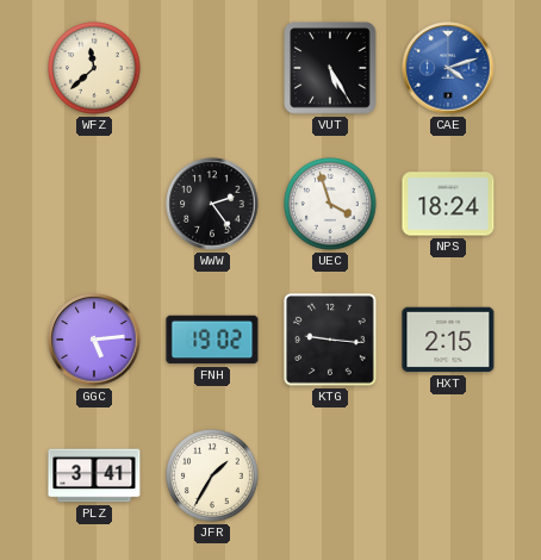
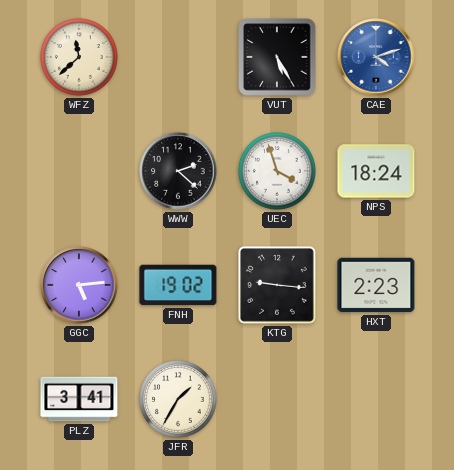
WWW: 2:24 -> 2:22 (178, 171)
HXT: 2:15 -> 2:23 (376, 285)
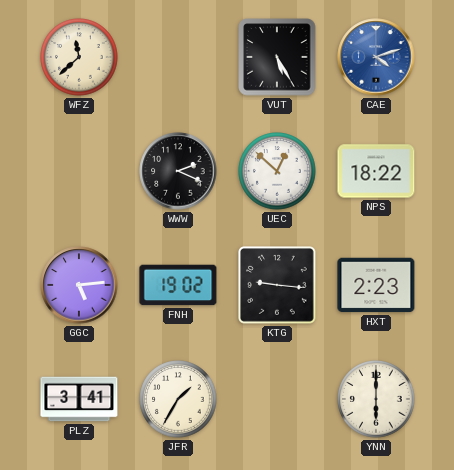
WWW: 2:22 -> 2:19 (178, 171)
UEC: 3:57 -> 12:52 (277, 171)
NPS: 18:24 -> 18:22 (376, 171)
YNN: none -> 6:00 (376, 399)
